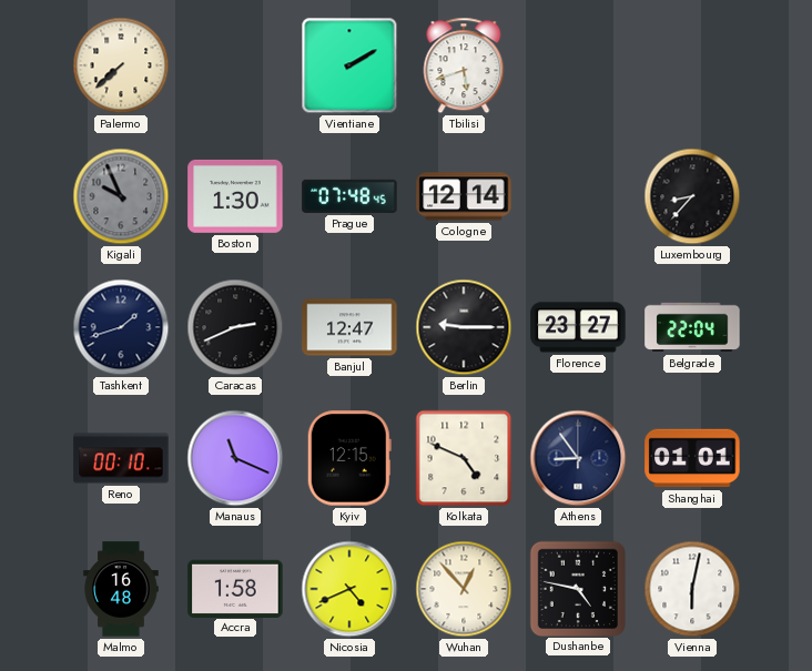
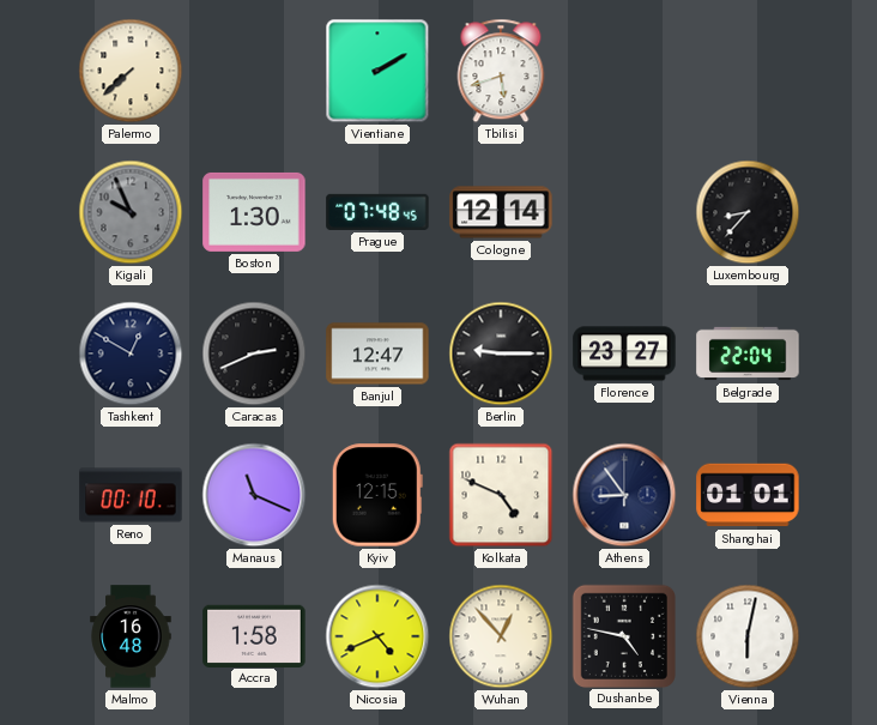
Tashkent: 1:42 -> 12:50 (131, 354)
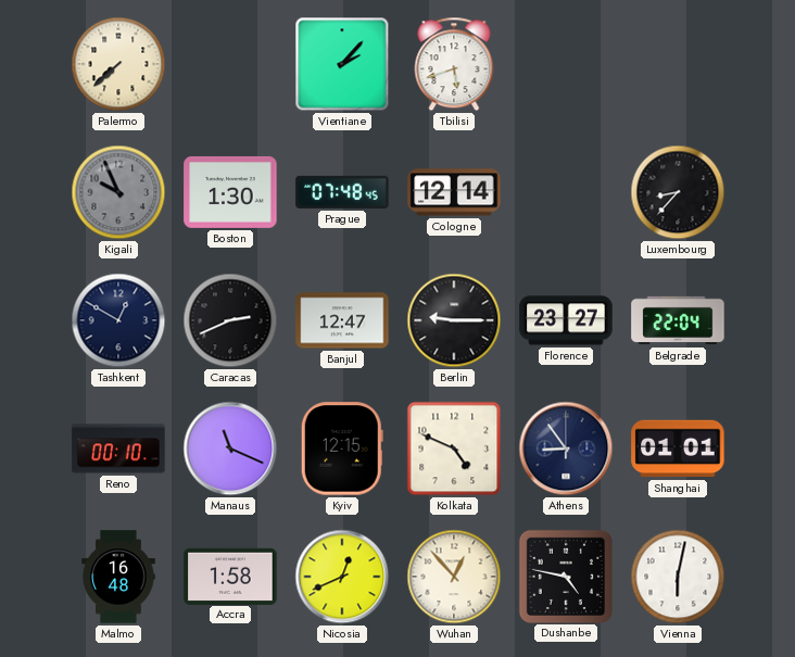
Vientiane: 2:10 -> 2:07 (342, 64)
Nicosia: 4:41 -> 12:41 (342, 577)
